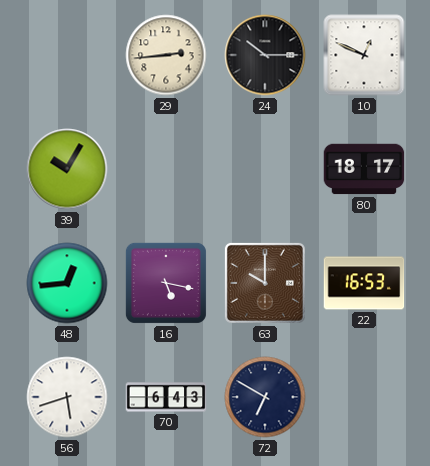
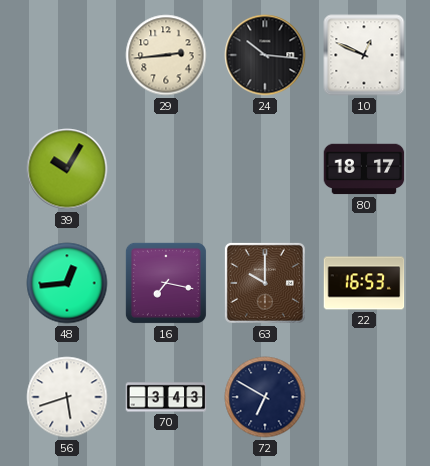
24: 10:15 -> 10:16 (265, 55)
16: 5:17 -> 7:17 (166, 283)
70: 6:43 -> 3:43 (166, 397)
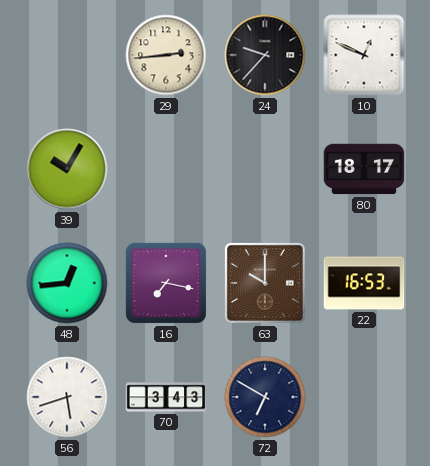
24: 10:16 -> 9:37 (265, 55)
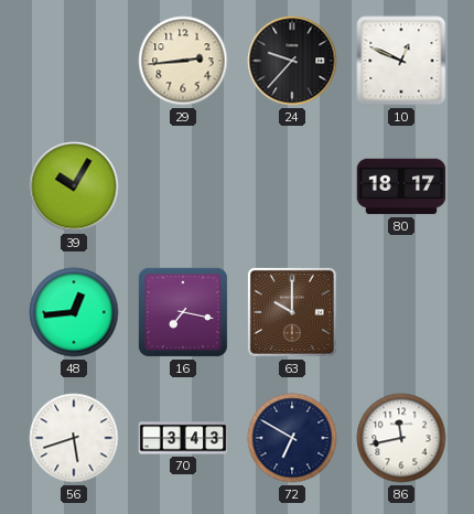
22: 16:53 -> none (364, 283)
86: none -> 11:43 (401, 438)
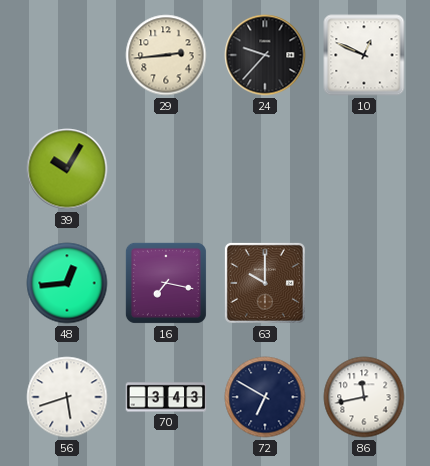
80: 18:17 -> none (401, 186)
